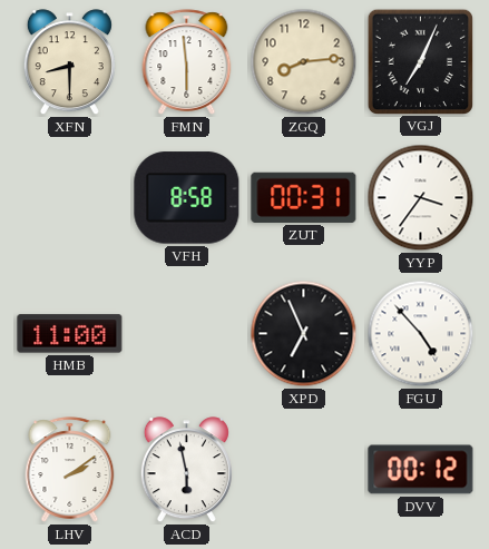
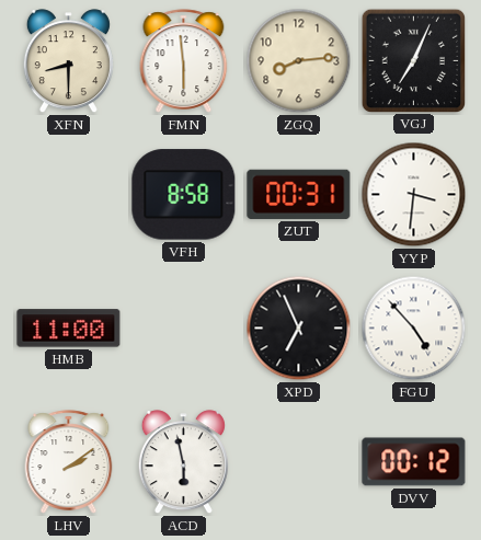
YYP: 3:36 -> 3:31 (414, 195)
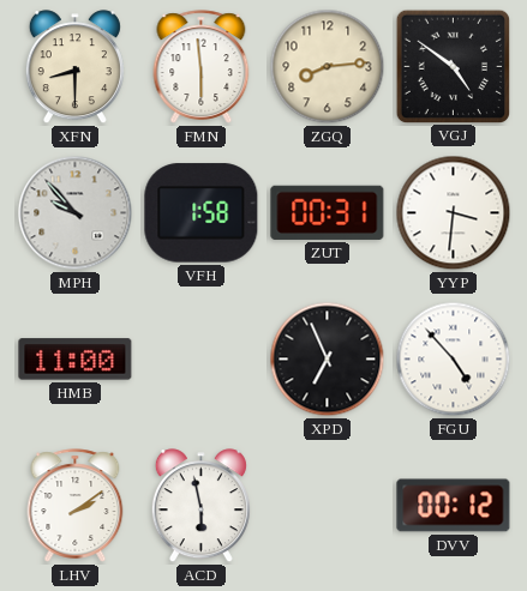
VGJ: 7:04 -> 4:51 (453, 66)
MPH: none -> 9:53 (76, 213)
VFH: 8:58 -> 1:58 (202, 213)
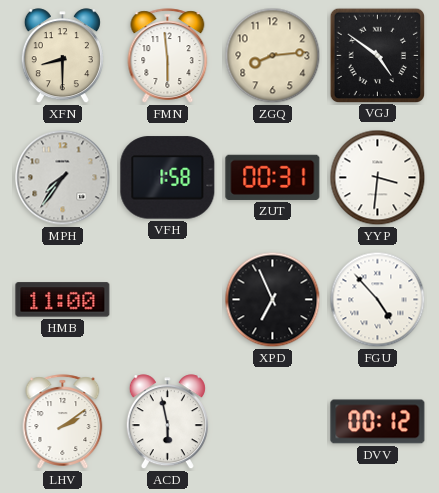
MPH: 9:53 -> 7:36 (63, 178)
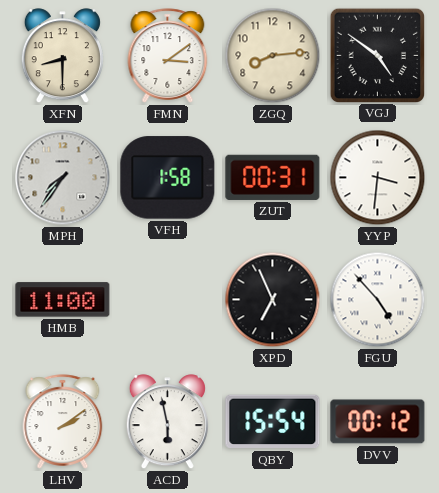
FMN: 5:59 -> 3:09 (168, 56)
QBY: none -> 15:54 (273, 422)
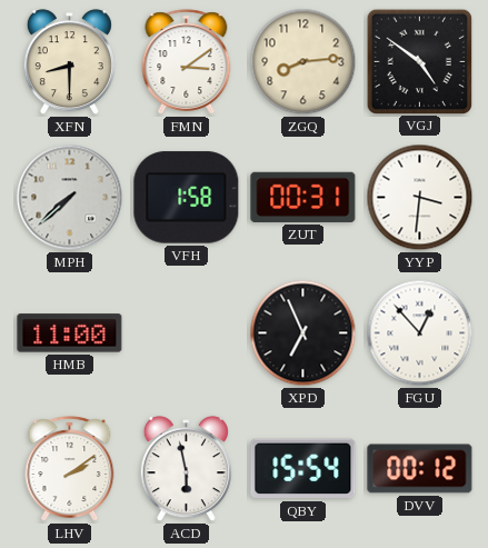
MPH: 7:36 -> 7:38 (70, 198)
FGU: 4:53 -> 12:53 (420, 333)
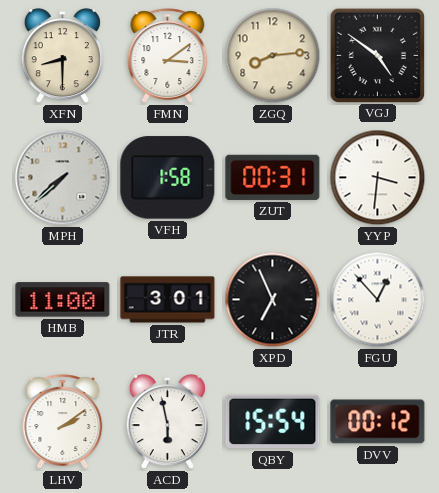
JTR: none -> 3:01 (168, 300)
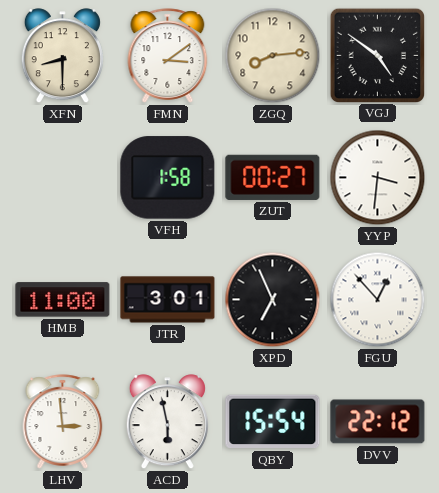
MPH: 7:38 -> none (63, 178)
ZUT: 00:31 -> 00:27 (273, 177)
LHV: 2:09 -> 2:59 (63, 422)
DVV: 00:12 -> 22:12 (378, 422)
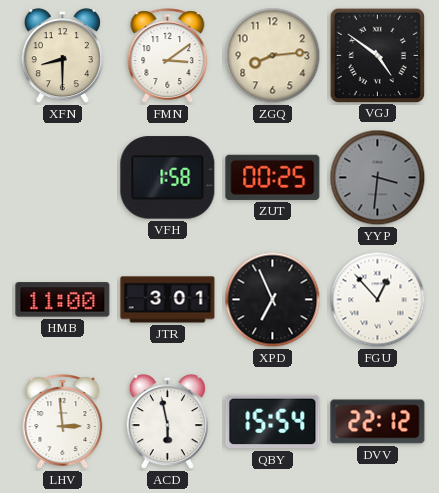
ZUT: 00:27 -> 00:25 (273, 177)
YYP dial: white -> grey (378, 178)
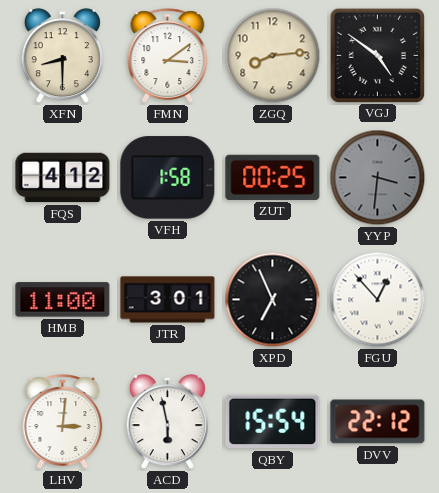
FQS: none -> 4:12 (63, 178)
LHV: 2:59 -> 3:01 (63, 422)
